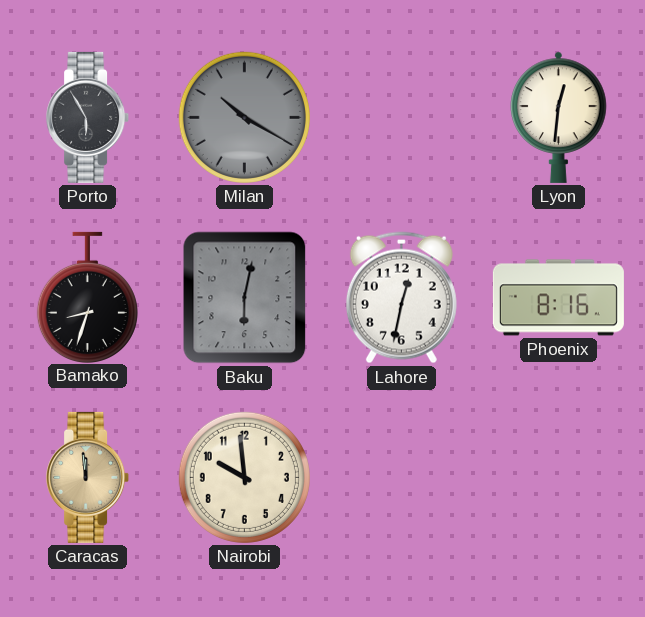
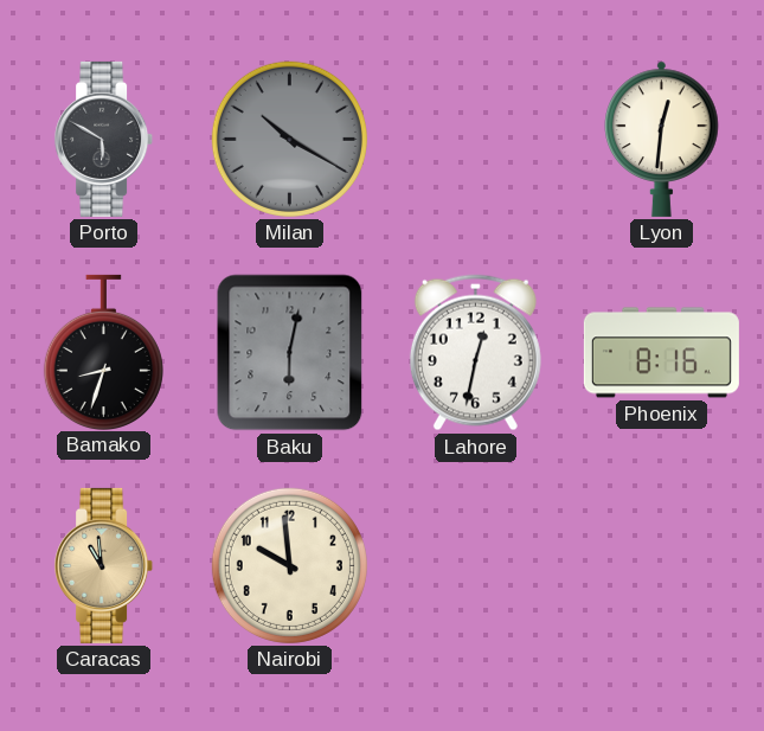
Porto: 5:55 -> 5:50 (104, 139)
Caracas: 11:59 -> 10:59 (104, 565)
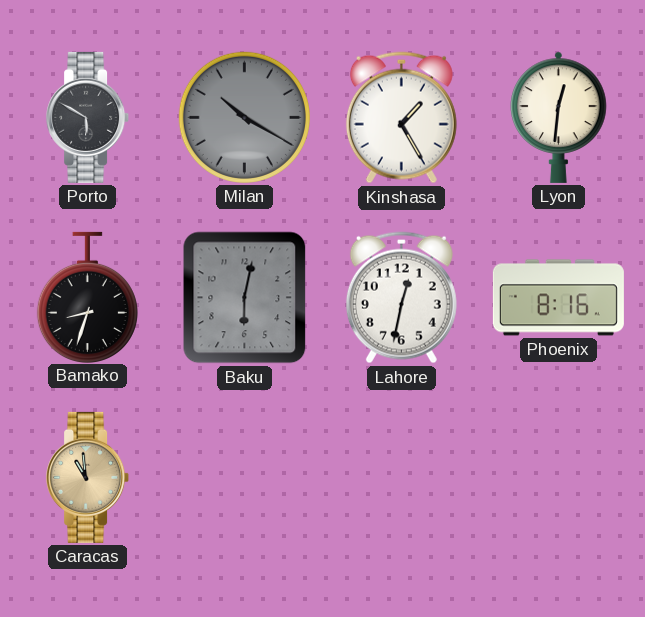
Kinshasa: none -> 1:25 (401, 118)
Nairobi: 9:59 -> none (289, 565)
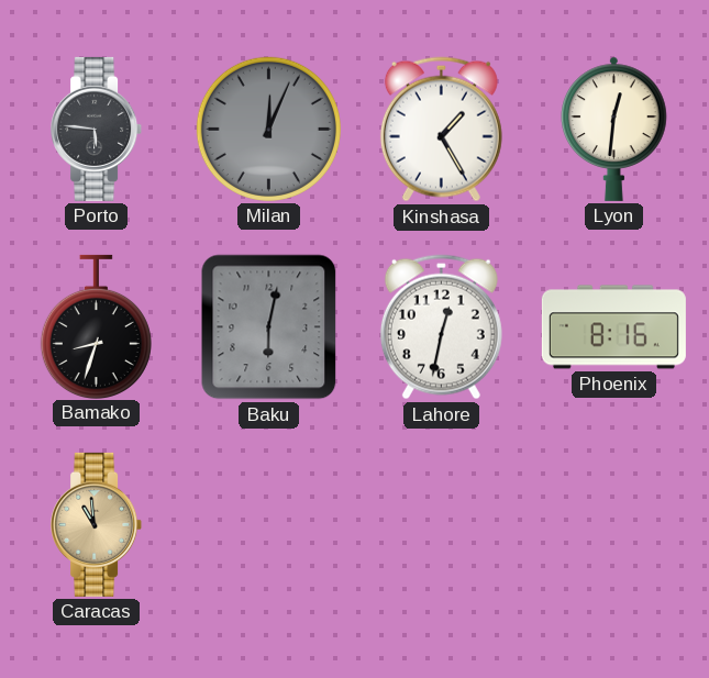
Porto: 5:50 -> 5:46 (97, 129)
Milan: 10:20 -> 12:04 (268, 129)
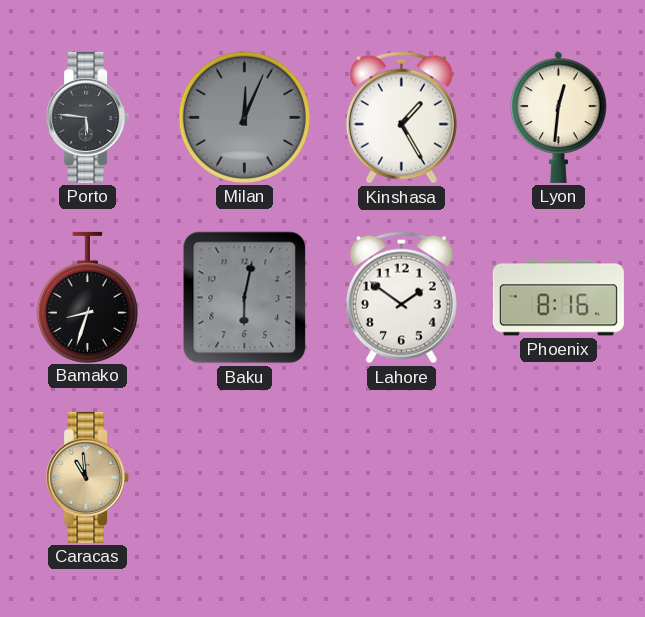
Lahore: 12:32 -> 1:51 (401, 298)
